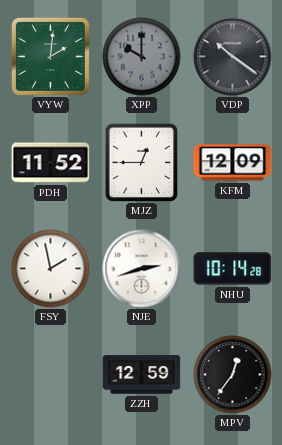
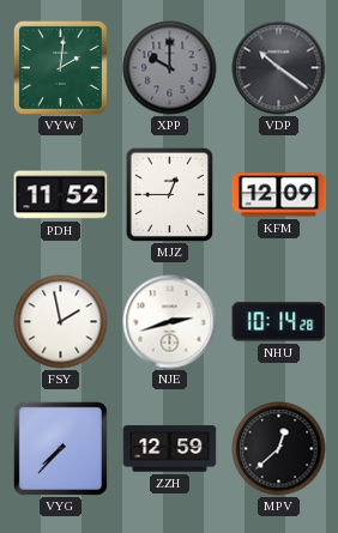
VYG: none -> 7:37 (60, 448)
MPV: 12:36 -> 12:38 (279, 449)
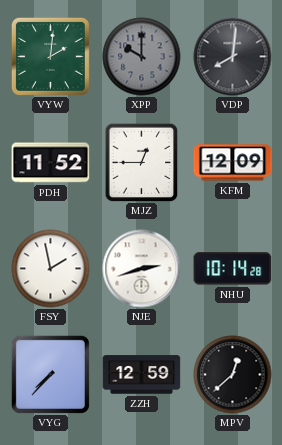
VDP: 10:21 -> 8:01 (233, 57)
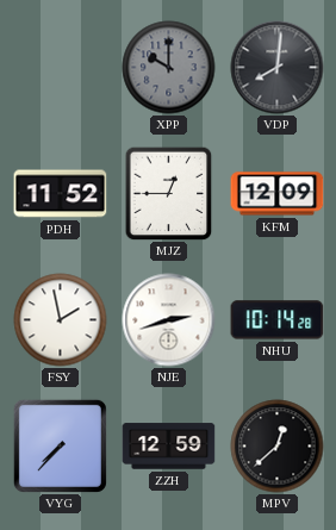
VYW: 2:01 -> none (50, 56)
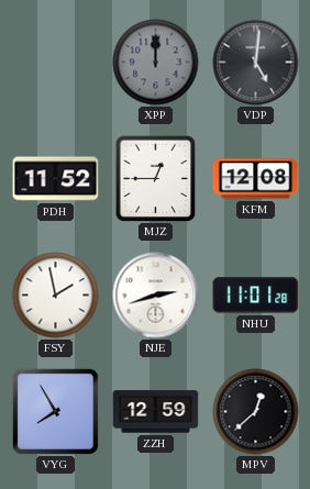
XPP: 10:00 -> 12:00 (156, 63)
VDP: 8:01 -> 5:01 (256, 63)
KFM: 12:09 -> 12:08 (256, 179)
NHU: 10:14 -> 11:01 (256, 296)
VYG: 7:37 -> 7:55 (55, 411)
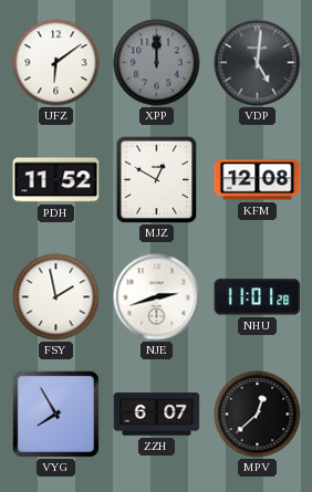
UFZ: none -> 6:09 (56, 63)
MJZ: 12:45 -> 12:50 (157, 179)
ZZH: 12:59 -> 6:07 (157, 415)
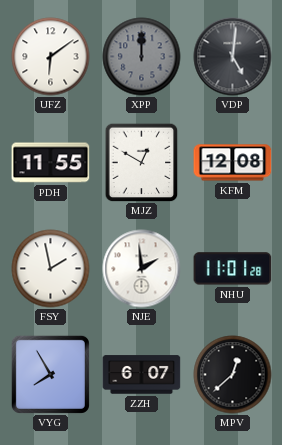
PDH: 11:52 -> 11:55 (51, 163)
NJE: 2:42 -> 1:59 (142, 269)
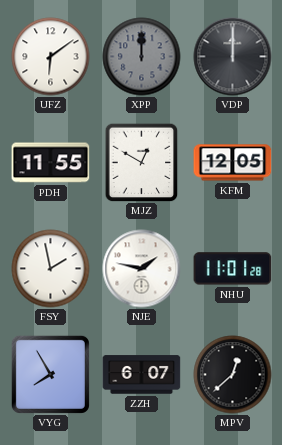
VDP: 5:01 -> 12:00 (233, 57)
KFM: 12:08 -> 12:05 (233, 163)
NJE: 1:59 -> 1:47 (142, 269)
